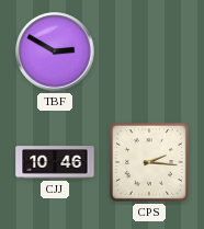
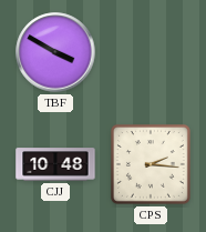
TBF: 2:50 -> 3:50 (55, 52)
CJJ: 10:46 -> 10:48 (55, 164)
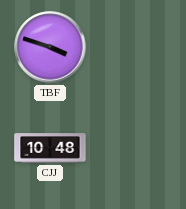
TBF: 3:50 -> 3:48 (50, 47)
CPS: 2:16 -> none (151, 164)
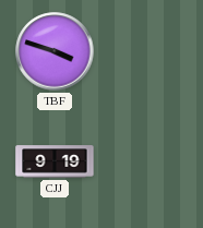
CJJ: 10:48 -> 9:19 (55, 161)
